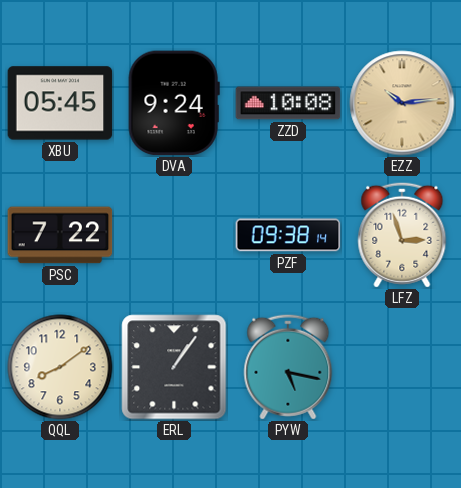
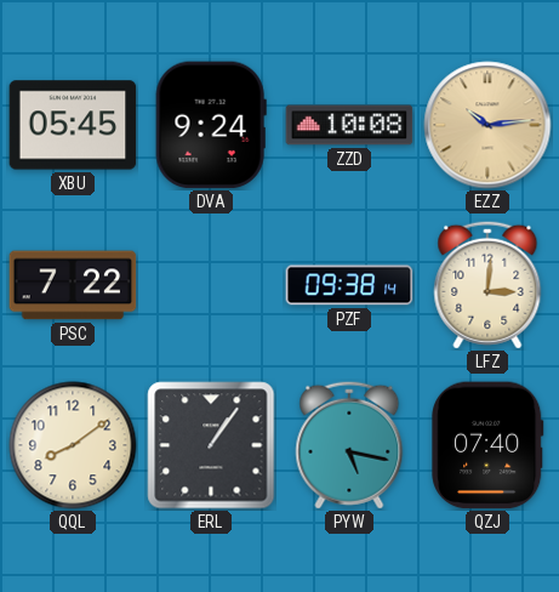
LFZ: 2:57 -> 3:01 (487, 285)
QZJ: none -> 07:40 (487, 445)
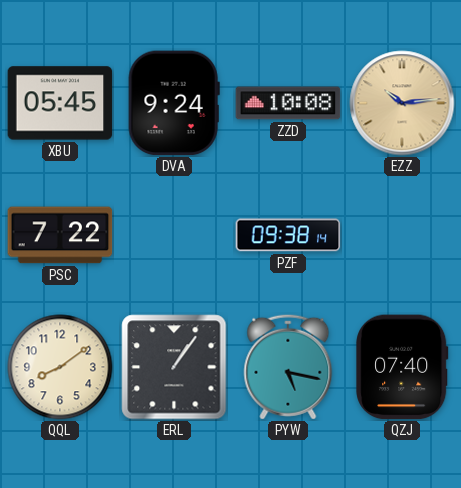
LFZ: 3:01 -> none (487, 285)
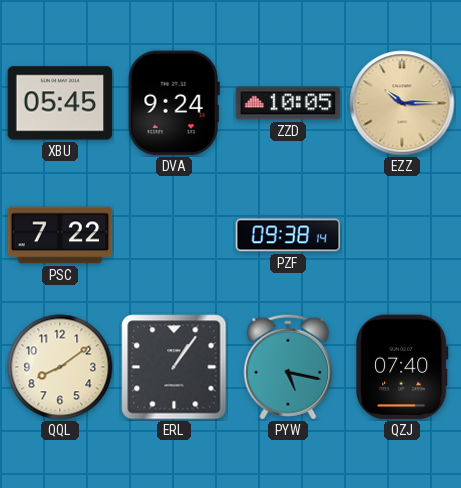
ZZD: 10:08 -> 10:05 (288, 103)
EZZ: 10:14 -> 10:15 (402, 103)
